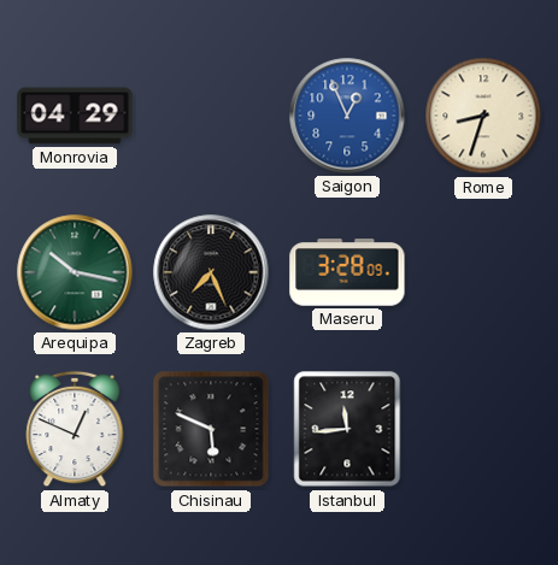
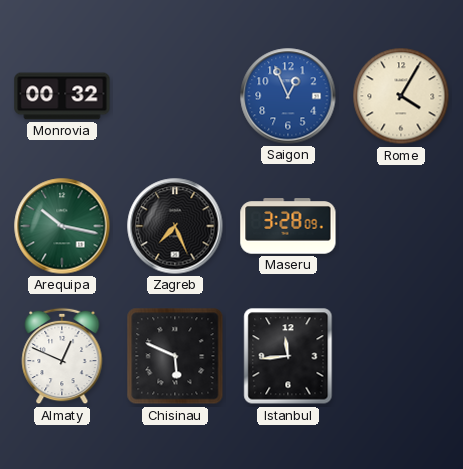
Monrovia: 04:29 -> 00:32 (62, 96)
Rome: 8:33 -> 4:05 (401, 96)
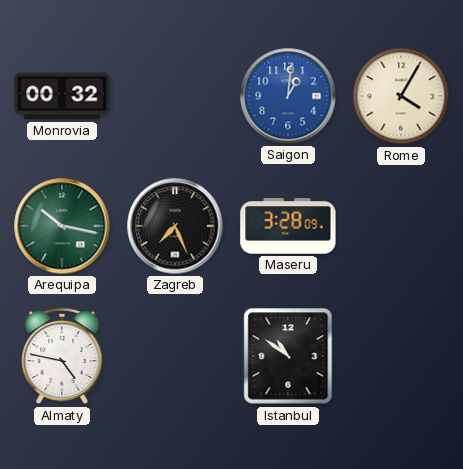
Saigon: 12:56 -> 1:01 (288, 96)
Almaty: 12:49 -> 4:47 (62, 356)
Chisinau: 5:49 -> none (175, 356)
Istanbul: 11:44 -> 10:51 (288, 356)
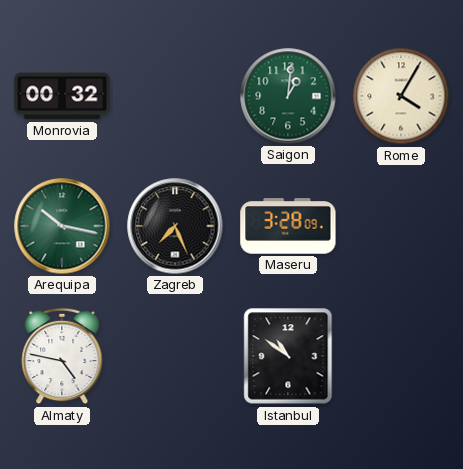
Saigon dial: blue -> green (288, 96)
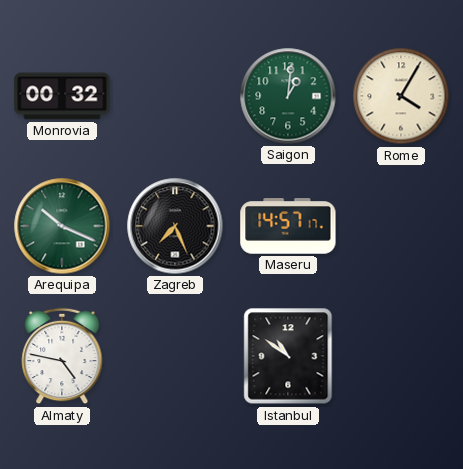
Arequipa: 10:17 -> 10:19 (62, 226)
Maseru: 3:28 -> 14:57 (288, 226)
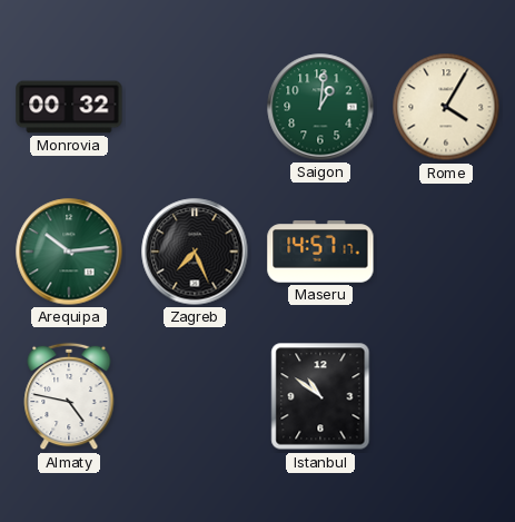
Arequipa: 10:19 -> 10:14 (69, 252)
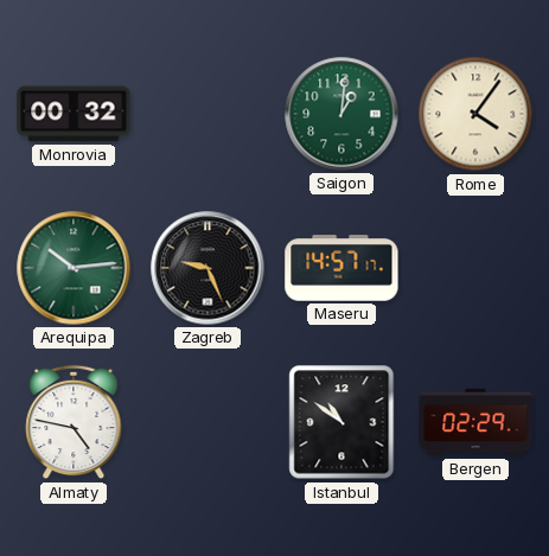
Rome: 4:05 -> 4:06 (475, 114)
Zagreb: 7:26 -> 9:26 (208, 268)
Bergen: none -> 02:29 (475, 422)
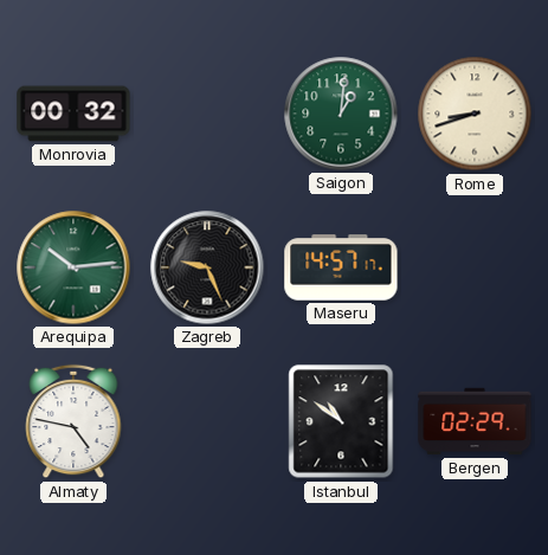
Rome: 4:06 -> 8:42 (475, 114)
